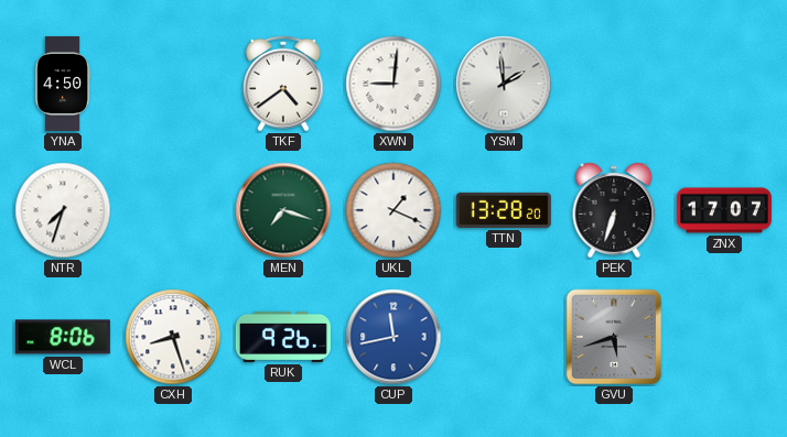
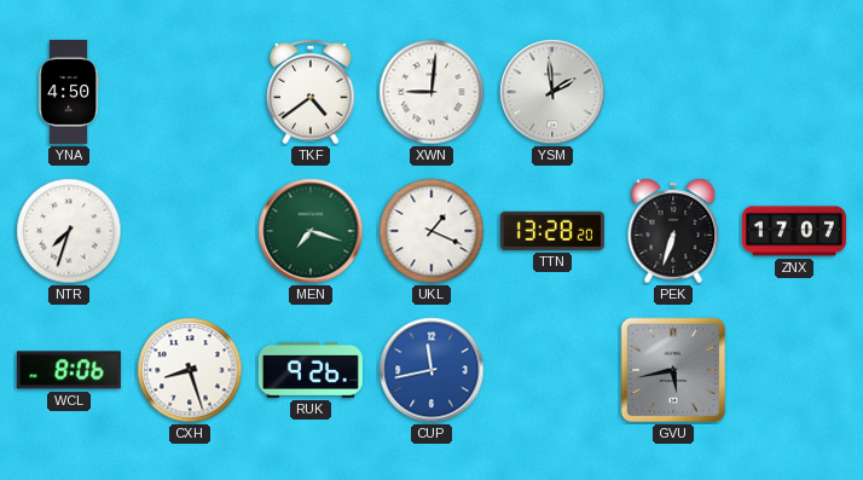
GVU: 5:42 -> 5:43 (673, 370)
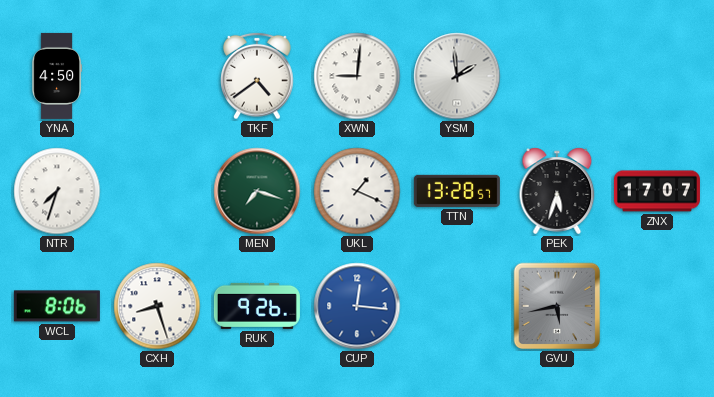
TTN: 13:28:20 -> 13:28:57 (457, 191)
PEK: 6:33 -> 5:33 (557, 191)
CUP: 11:43 -> 12:16 (357, 306)
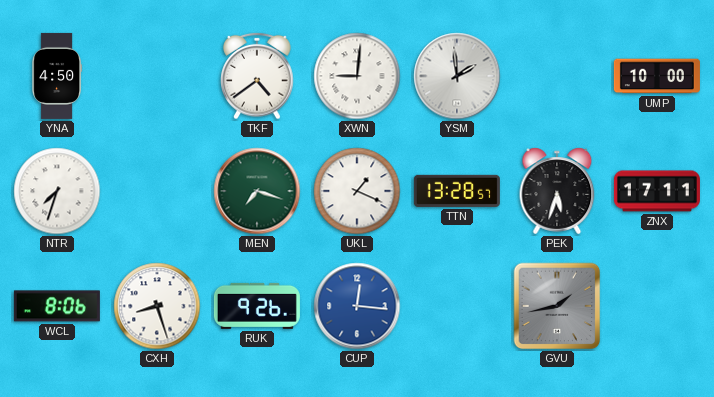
UMP: none -> 10:00 (657, 76)
ZNX: 17:07 -> 17:11 (657, 191)
GVU: 5:43 -> 1:43 (557, 306)
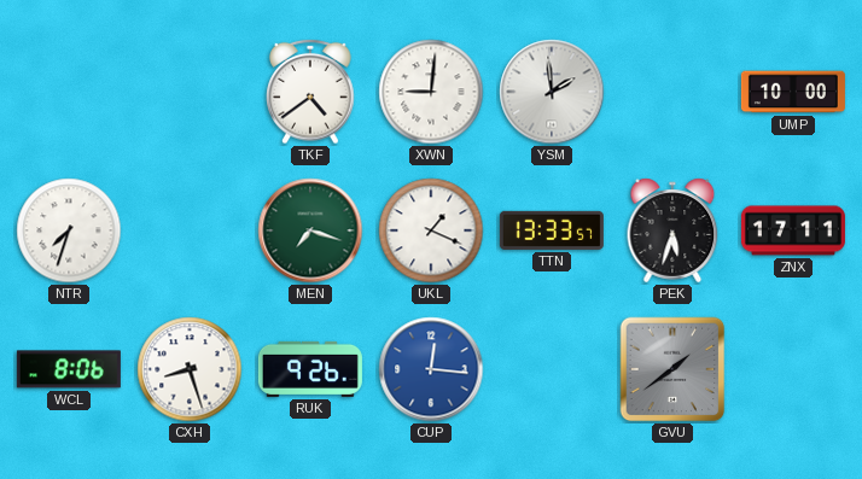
YNA: 4:50 -> none (57, 76)
TTN: 13:28 -> 13:33 (552, 230)
GVU: 1:43 -> 1:39 (672, 369)
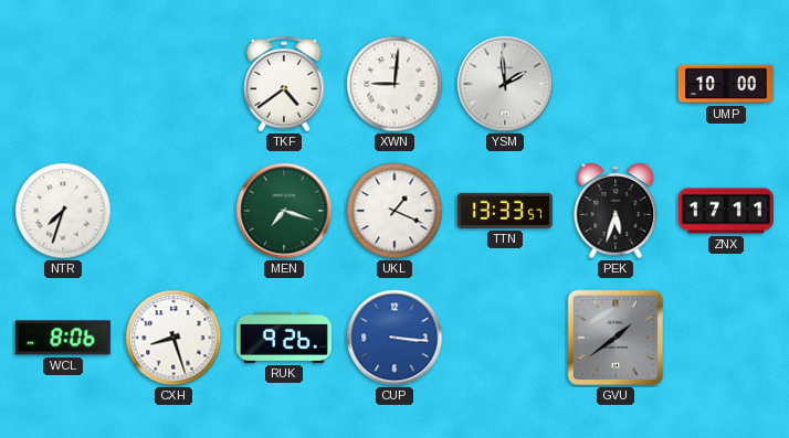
CUP: 12:16 -> 3:16 (394, 338)
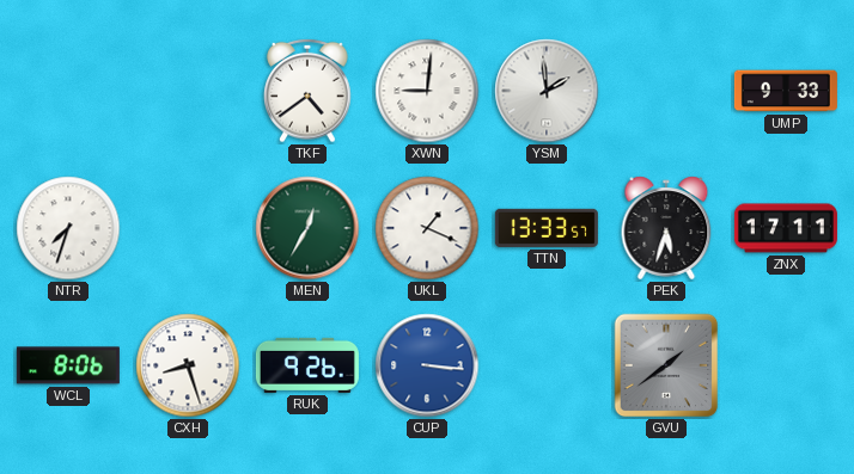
UMP: 10:00 -> 9:33 (786, 91)
MEN: 7:18 -> 12:35 (307, 228)
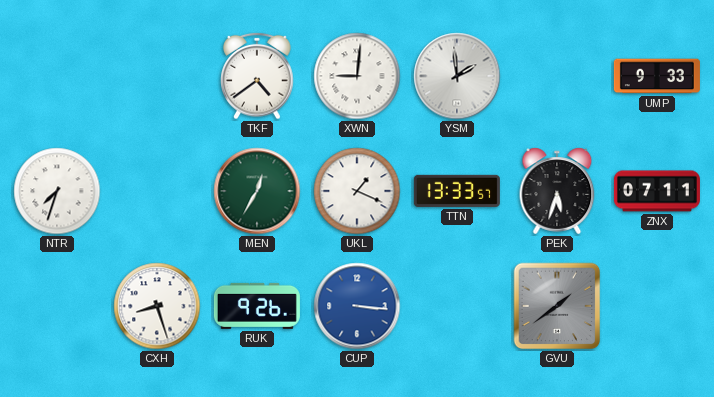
ZNX: 17:11 -> 07:11 (657, 191)
WCL: 8:06 -> none (68, 365)
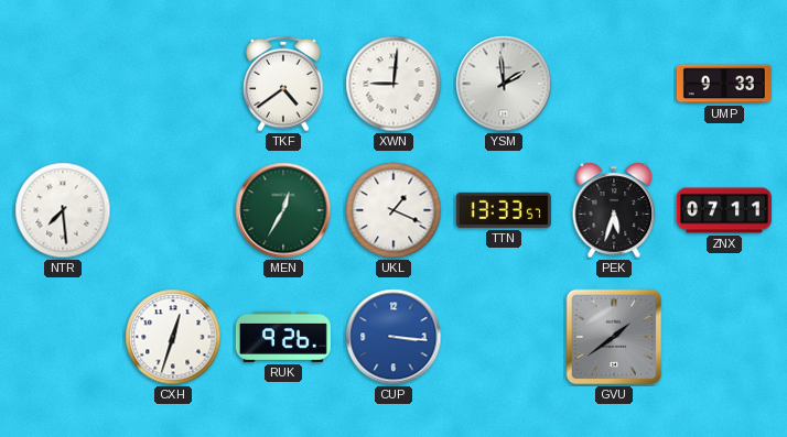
NTR: 7:33 -> 7:29 (63, 210)
CXH: 8:27 -> 12:33 (173, 337)
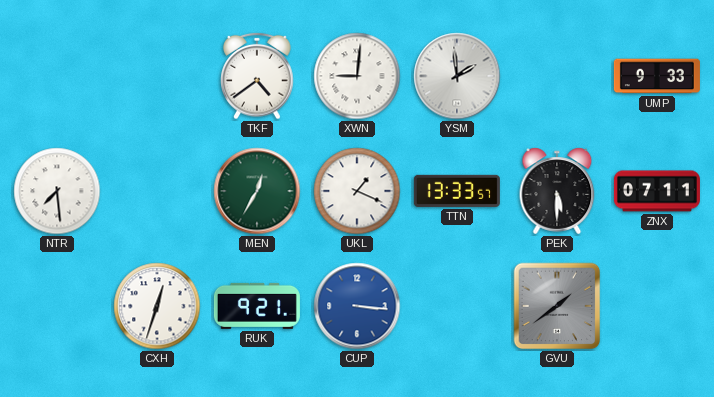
PEK: 5:33 -> 5:30 (557, 191)
RUK: 9:26 -> 9:21 (257, 306)
